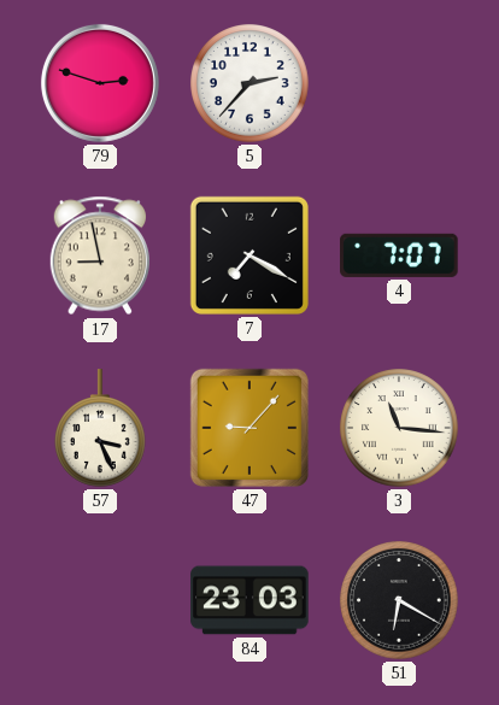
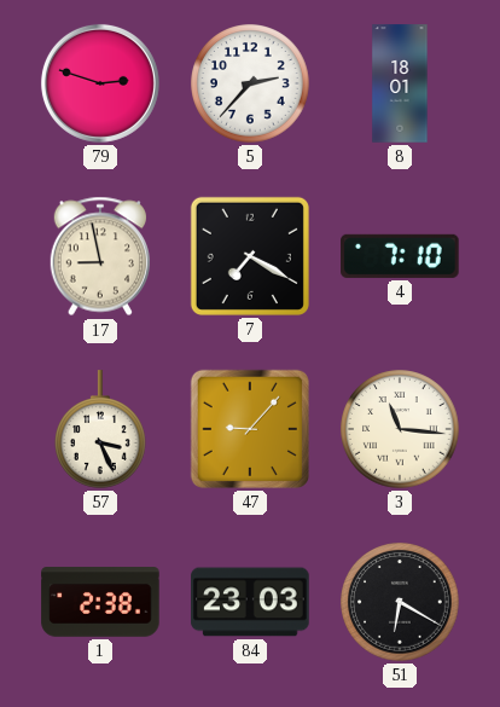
8: none -> 18:01 (400, 83)
4: 7:07 -> 7:10 (400, 256)
1: none -> 2:38 (100, 602)
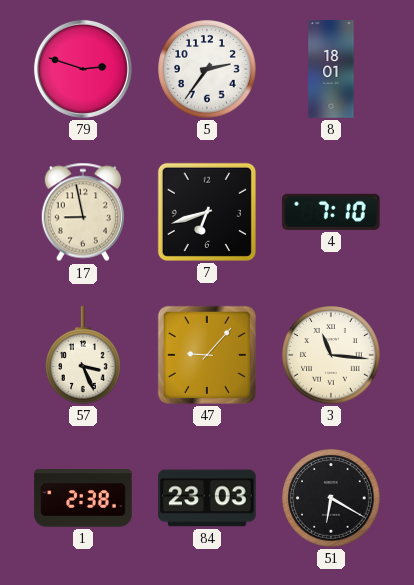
5: 2:37 -> 2:36 (207, 69)
7: 7:20 -> 6:42 (207, 212)
